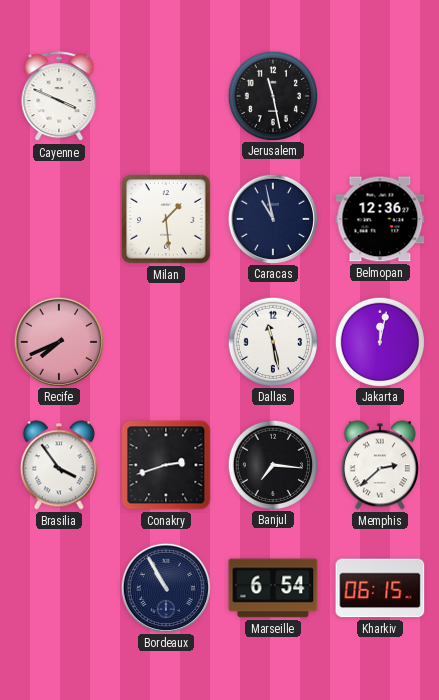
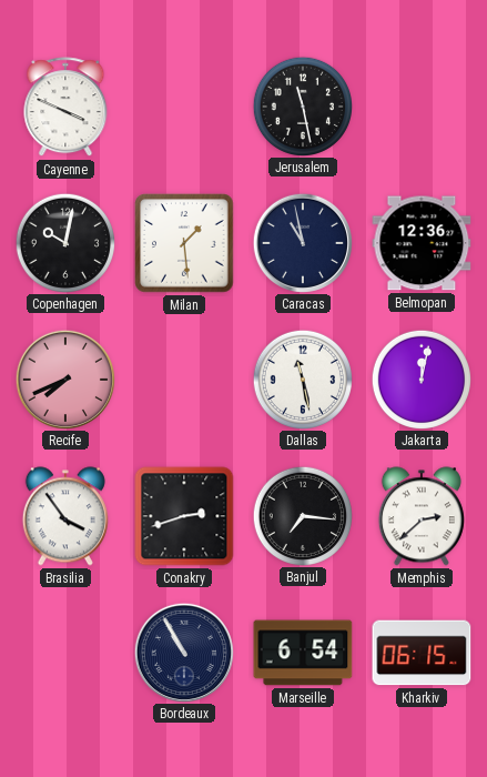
Copenhagen: none -> 10:02 (64, 242)
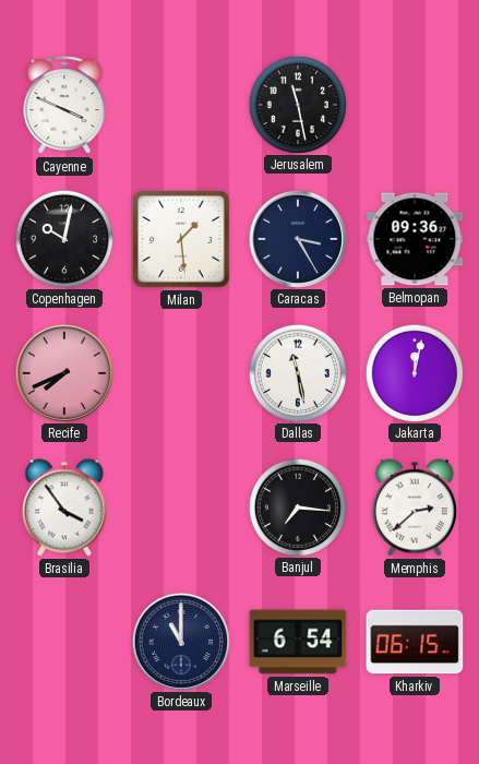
Caracas: 10:58 -> 3:25 (297, 238)
Belmopan: 12:36 -> 09:36 (415, 239)
Conakry: 2:42 -> none (184, 516)
Bordeaux: 10:55 -> 11:00 (180, 641)
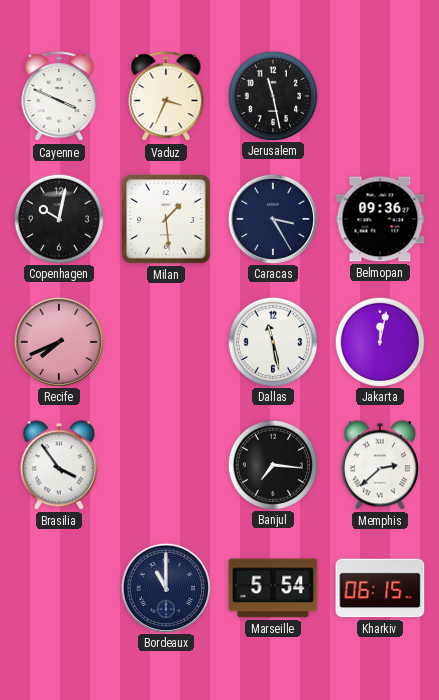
Vaduz: none -> 3:34 (166, 97)
Marseille: 6:54 -> 5:54 (273, 588)
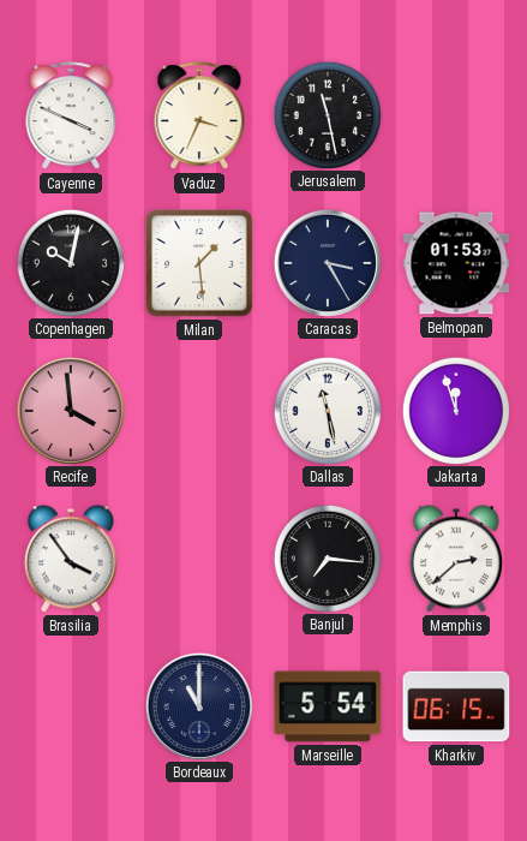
Belmopan: 09:36 -> 01:53 (456, 263)
Recife: 7:41 -> 3:59 (70, 410)
Jakarta: 12:02 -> 11:57 (455, 410)
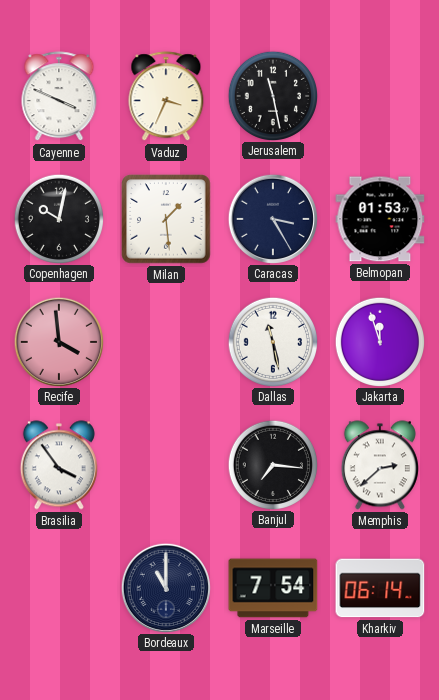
Marseille: 5:54 -> 7:54 (273, 588)
Kharkiv: 06:15 -> 06:14 (380, 588)
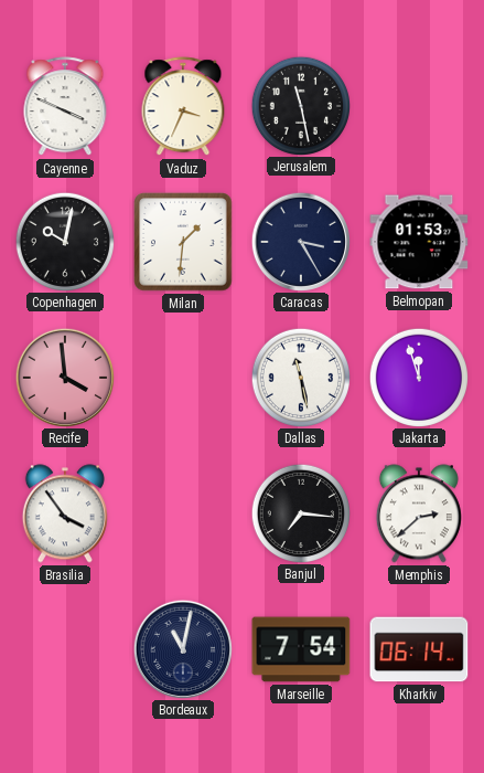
Milan: 1:29 -> 1:31 (183, 242)
Bordeaux: 11:00 -> 11:02 (182, 648)
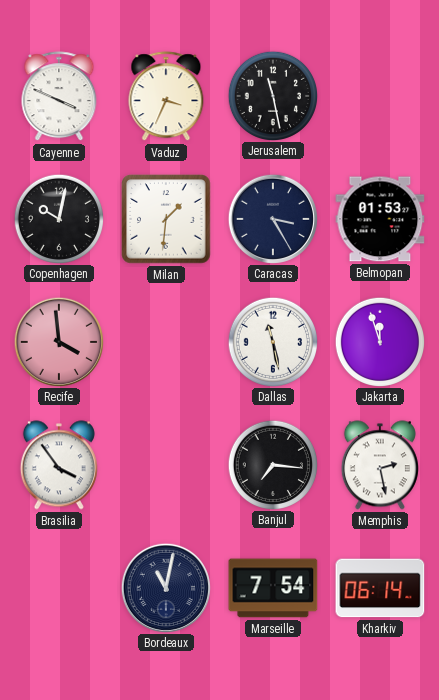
Memphis: 2:38 -> 2:28 (380, 465)
